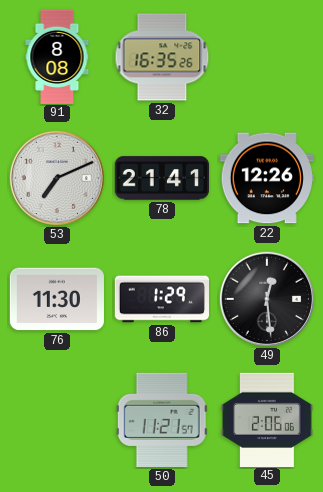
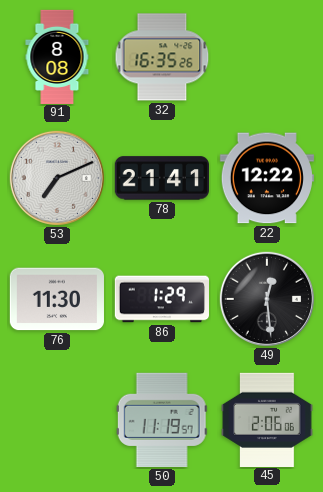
22: 12:26 -> 12:22 (267, 178)
50: 11:21 -> 11:19 (162, 420)
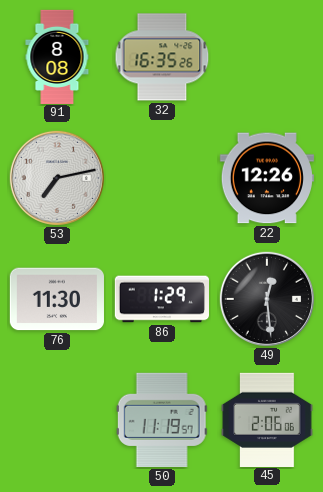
53: 7:11 -> 7:13 (57, 178)
78: 21:41 -> none (162, 178)
22: 12:22 -> 12:26 (267, 178)
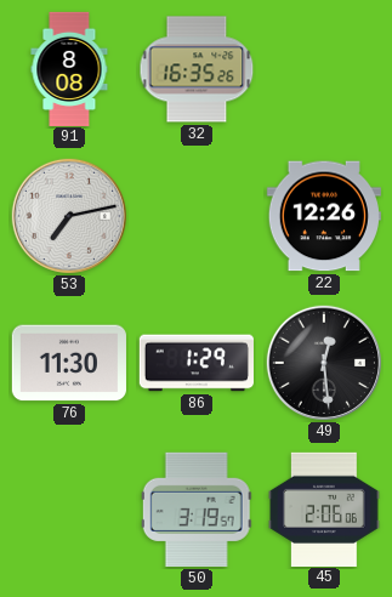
50: 11:19 -> 3:19 (197, 510)
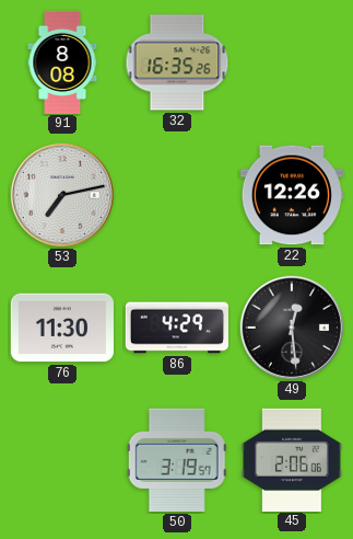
86: 1:29 -> 4:29 (176, 328)
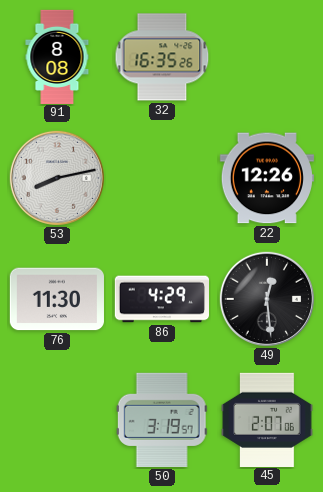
53: 7:13 -> 8:13 (57, 178)
45: 2:06 -> 2:07 (267, 419)
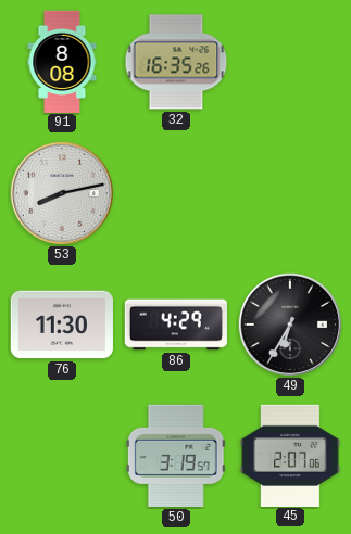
22: 12:26 -> none (267, 178)
49: 12:29 -> 6:35 (290, 325)
